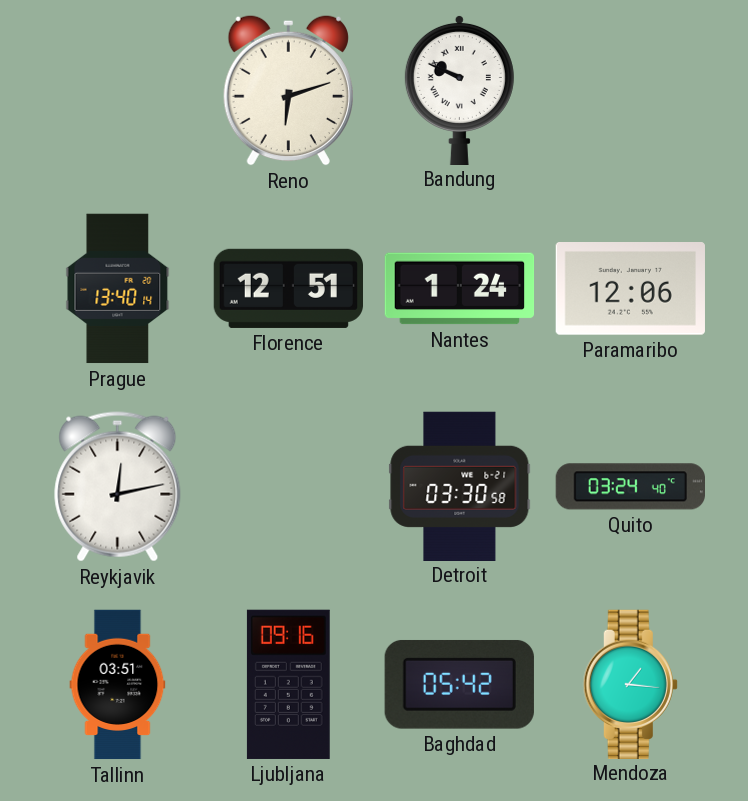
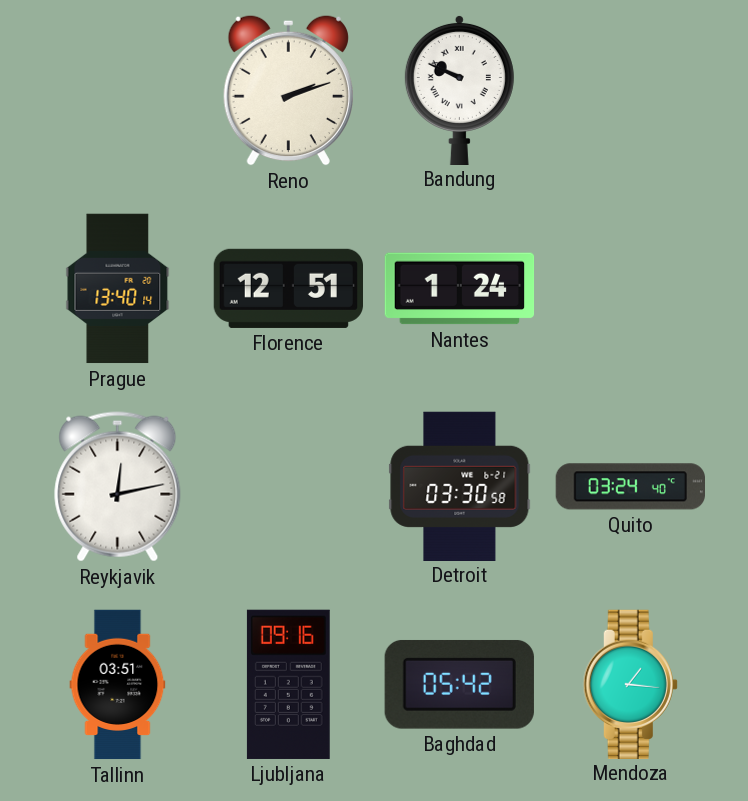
Reno: 6:12 -> 2:12 (288, 90)
Paramaribo: 12:06 -> none (630, 289)
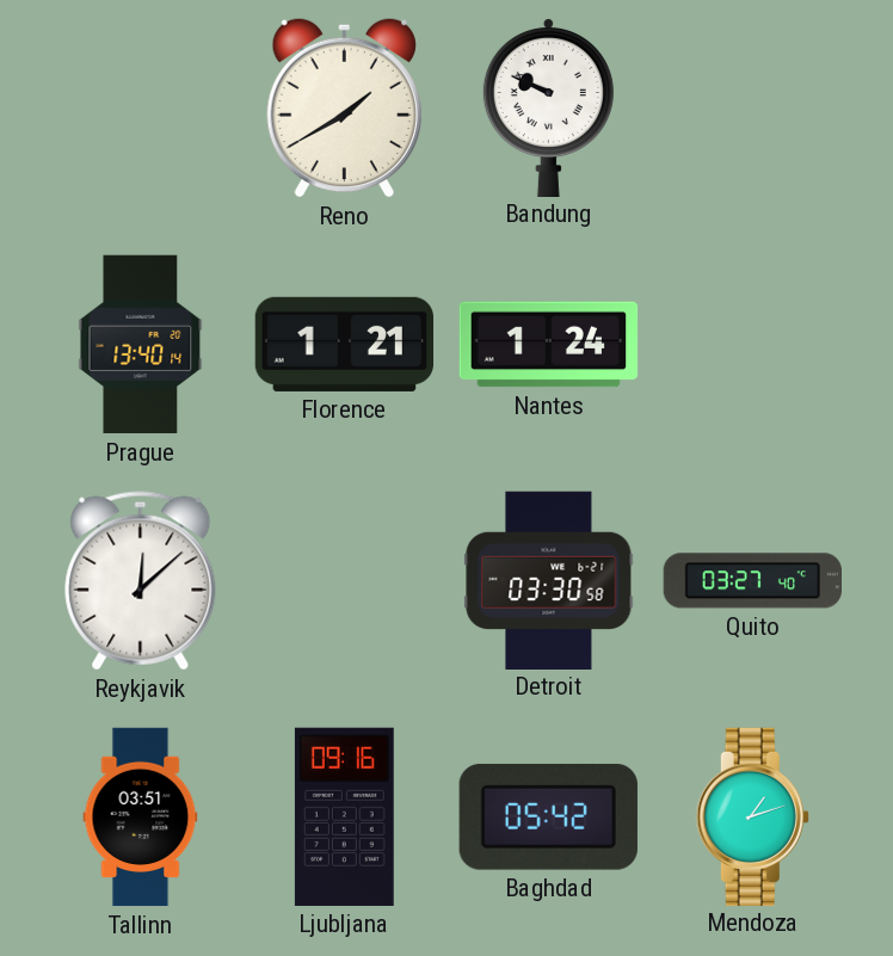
Reno: 2:12 -> 1:40 (344, 107)
Florence: 12:51 -> 1:21 (344, 344)
Reykjavik: 12:13 -> 12:08 (141, 581)
Quito: 03:24 -> 03:27 (752, 581)
Mendoza: 1:16 -> 1:12 (752, 816)
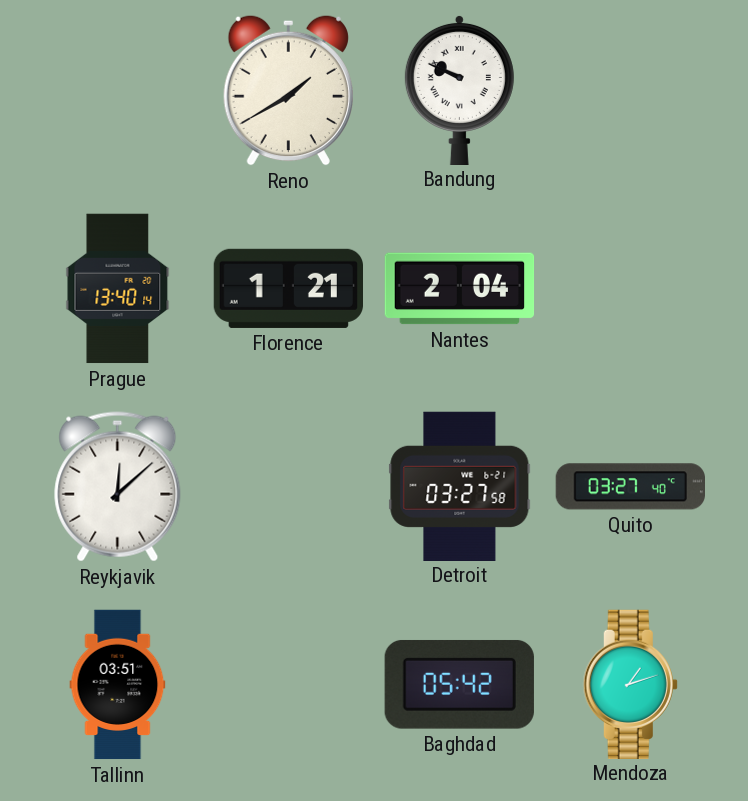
Nantes: 1:24 -> 2:04 (460, 289)
Detroit: 03:30 -> 03:27 (460, 486)
Ljubljana: 09:16 -> none (344, 816)
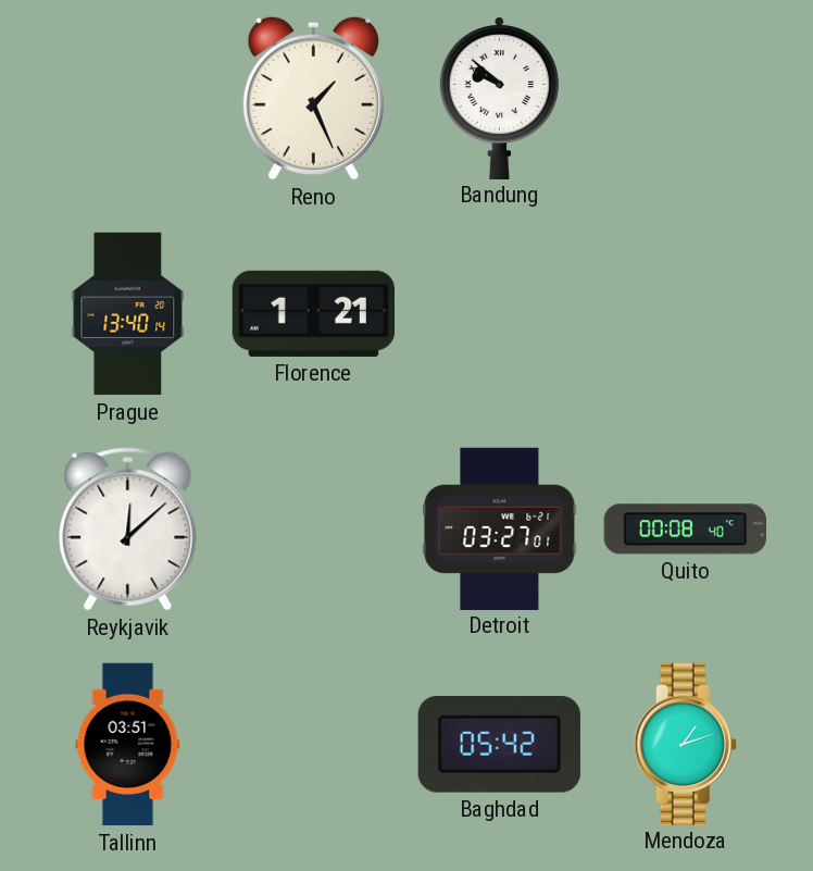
Reno: 1:40 -> 1:26 (313, 98)
Bandung: 9:49 -> 9:52 (499, 97)
Nantes: 2:04 -> none (460, 289)
Detroit: 03:27:58 -> 03:27:01 (500, 528)
Quito: 03:27 -> 00:08 (685, 530)
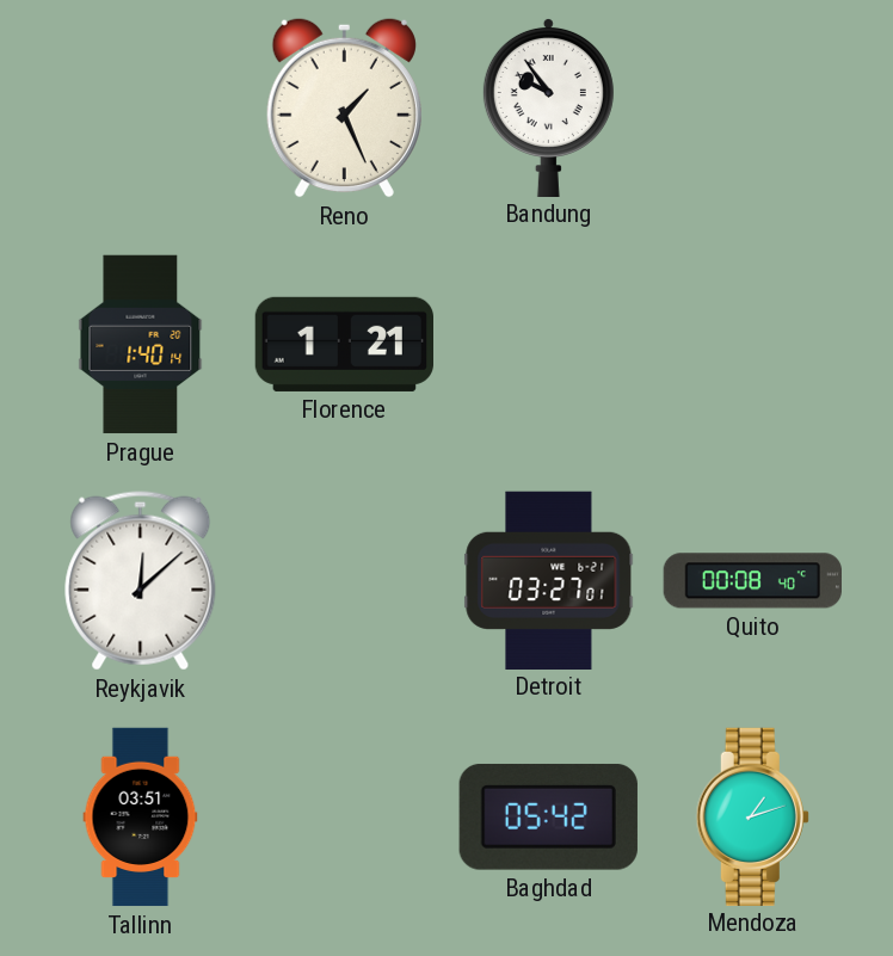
Bandung: 9:52 -> 9:54 (548, 106)
Prague: 13:40 -> 1:40 (141, 345)
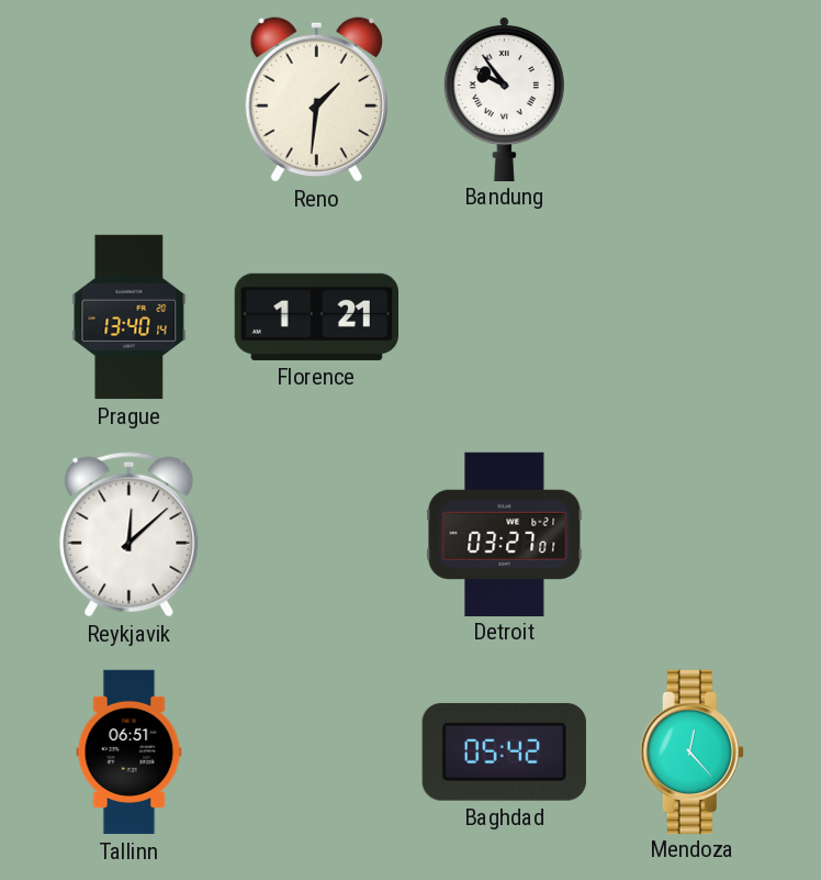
Reno: 1:26 -> 1:31 (316, 99)
Prague: 1:40 -> 13:40 (130, 318)
Quito: 00:08 -> none (752, 581)
Tallinn: 03:51 -> 06:51 (130, 753)
Mendoza: 1:12 -> 12:23 (691, 751)
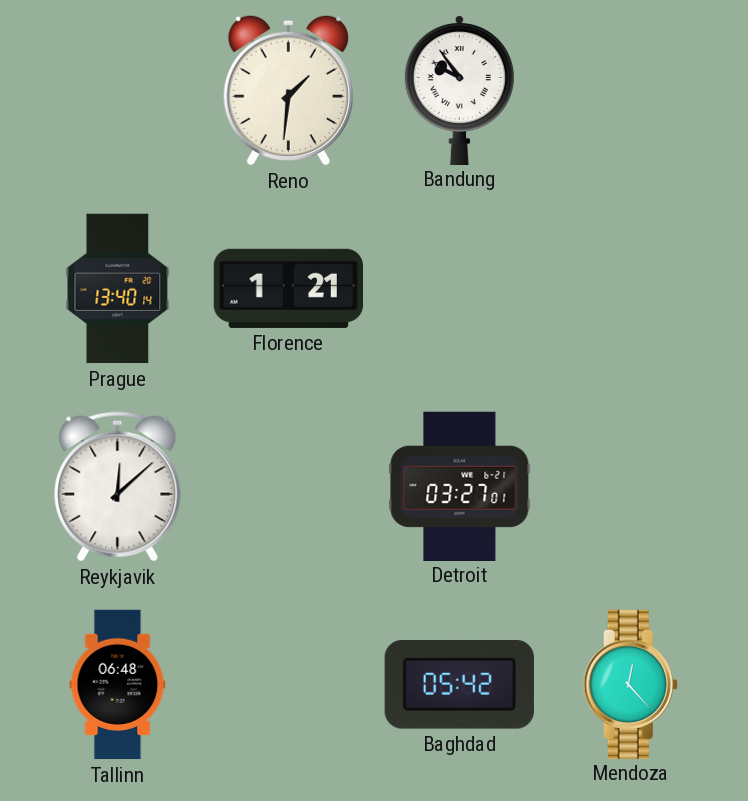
Tallinn: 06:51 -> 06:48 (118, 685)
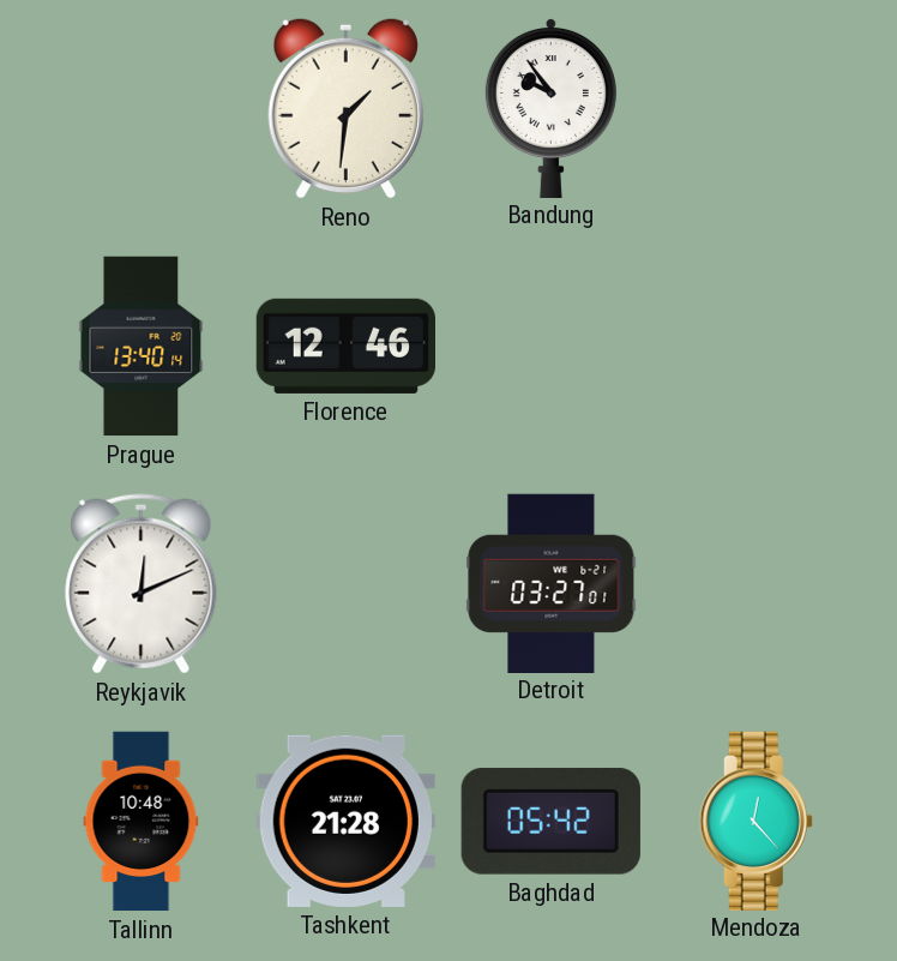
Florence: 1:21 -> 12:46 (345, 346)
Reykjavik: 12:08 -> 12:11 (142, 584)
Tallinn: 06:48 -> 10:48 (142, 822)
Tashkent: none -> 21:28 (345, 821)
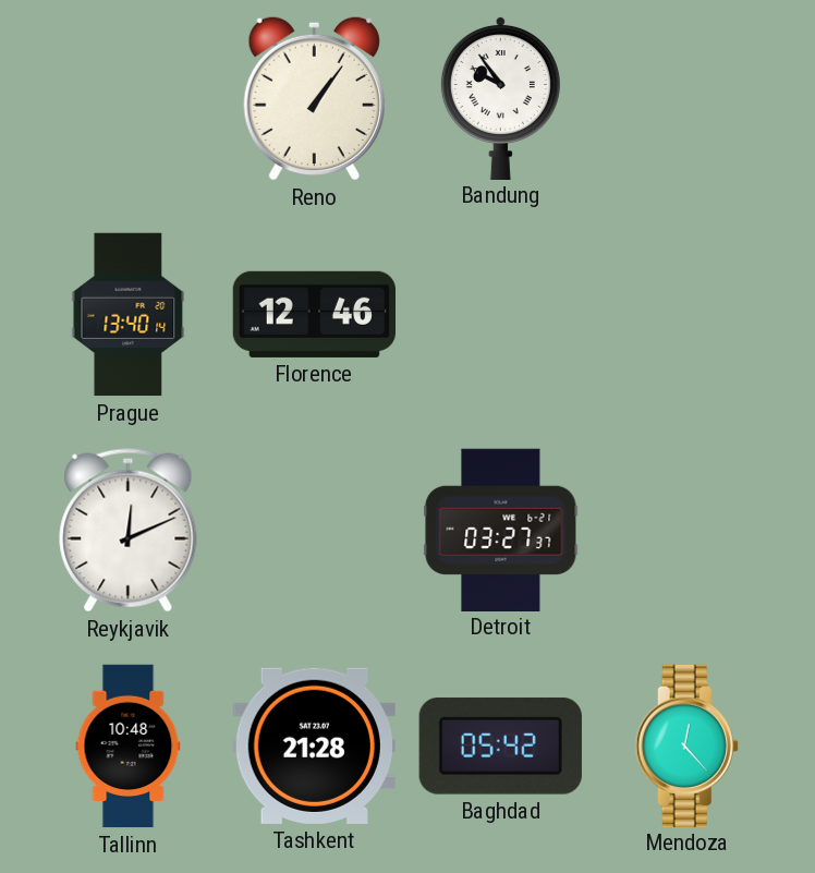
Reno: 1:31 -> 1:06 (314, 98)
Detroit: 03:27:01 -> 03:27:37 (501, 530)
